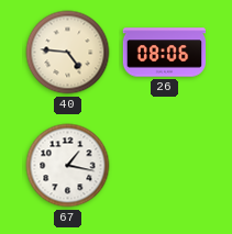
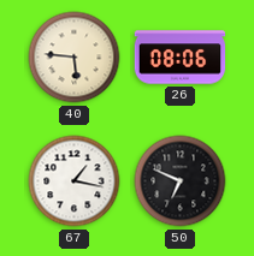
40: 4:46 -> 5:46 (75, 58)
50: none -> 6:49 (181, 181)
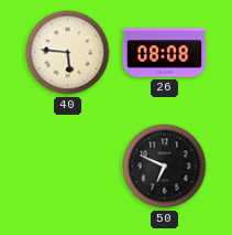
26: 08:06 -> 08:08 (165, 53)
67: 1:17 -> none (75, 181)
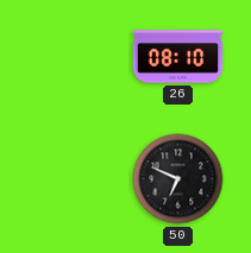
40: 5:46 -> none (68, 53)
26: 08:08 -> 08:10 (178, 57)
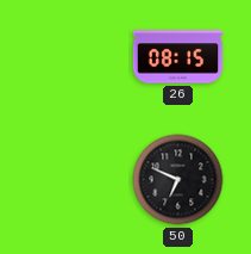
26: 08:10 -> 08:15 (178, 57)
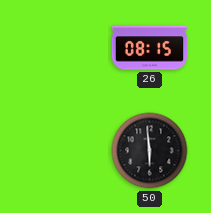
50: 6:49 -> 5:59 (150, 151)
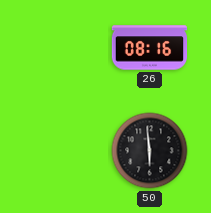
26: 08:15 -> 08:16 (150, 48)
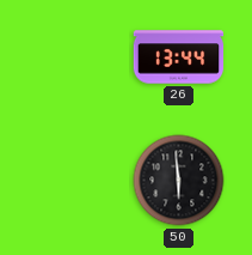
26: 08:16 -> 13:44 (179, 57)
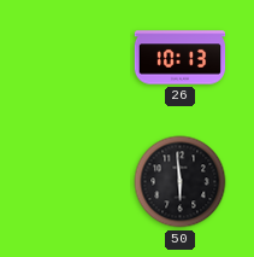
26: 13:44 -> 10:13 (181, 58)
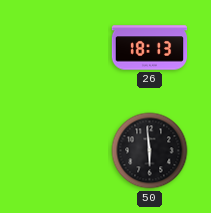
26: 10:13 -> 18:13 (150, 48)
